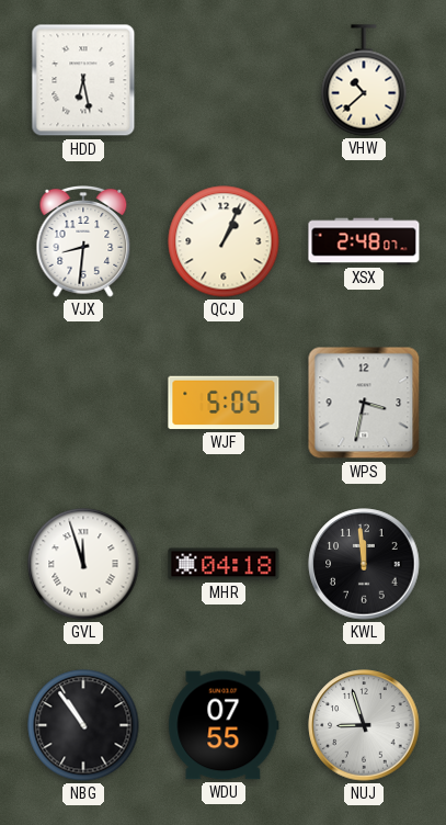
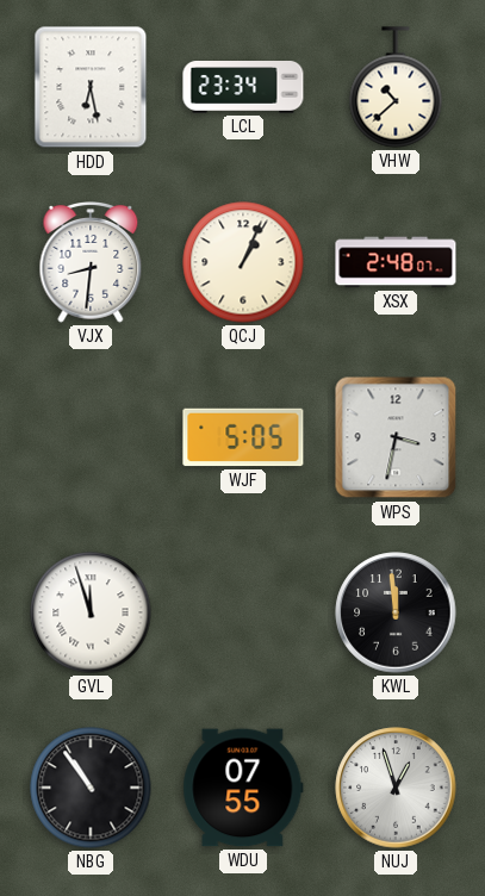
LCL: none -> 23:34 (243, 88)
MHR: 04:18 -> none (224, 564)
NUJ: 8:57 -> 12:57 (396, 788)
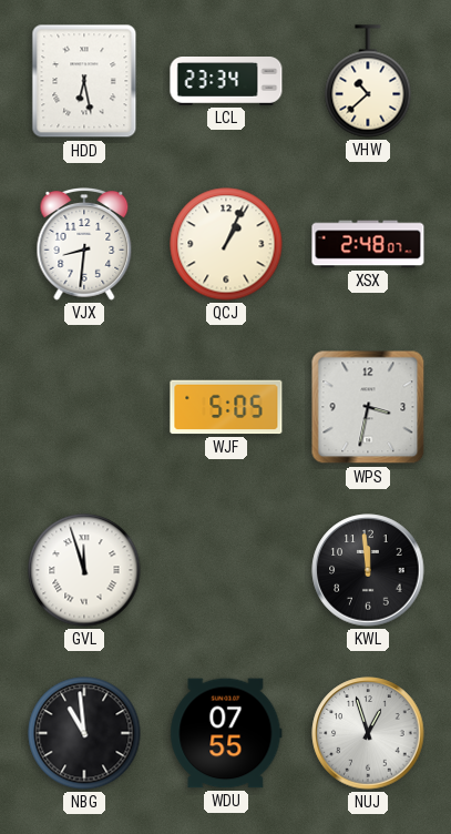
NBG: 10:54 -> 10:59 (84, 733)
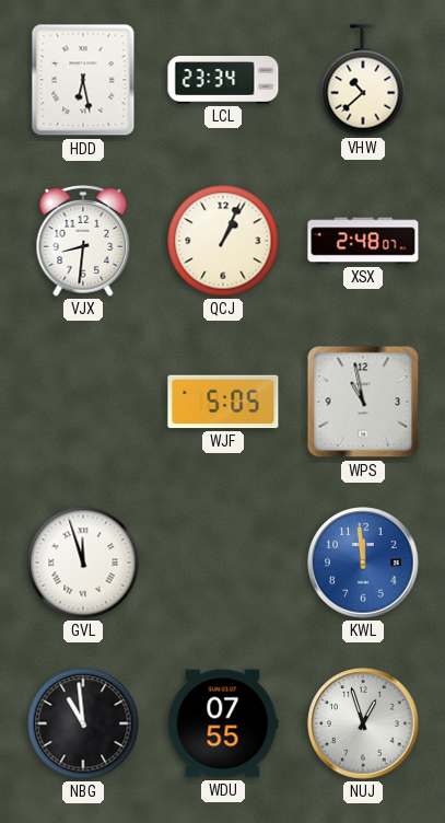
WPS: 3:32 -> 10:58 (363, 402)
KWL dial: black -> blue (363, 563)
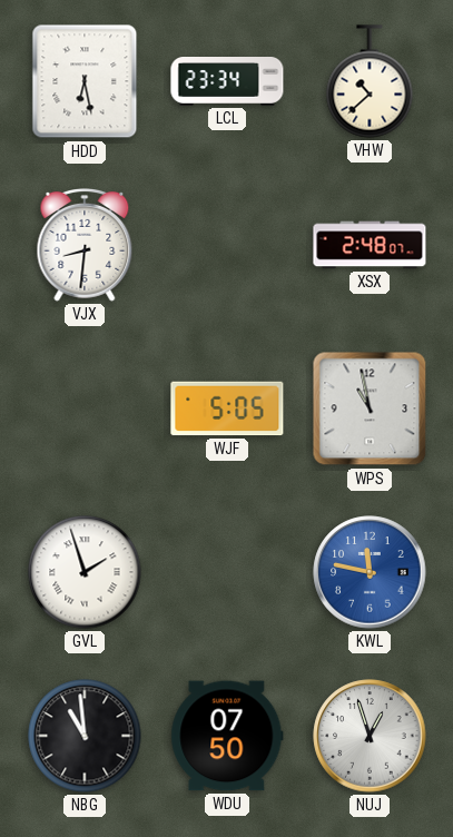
QCJ: 1:04 -> none (223, 241)
GVL: 11:57 -> 1:57 (85, 572)
KWL: 11:59 -> 11:47 (370, 572)
WDU: 07:55 -> 07:50 (227, 736)
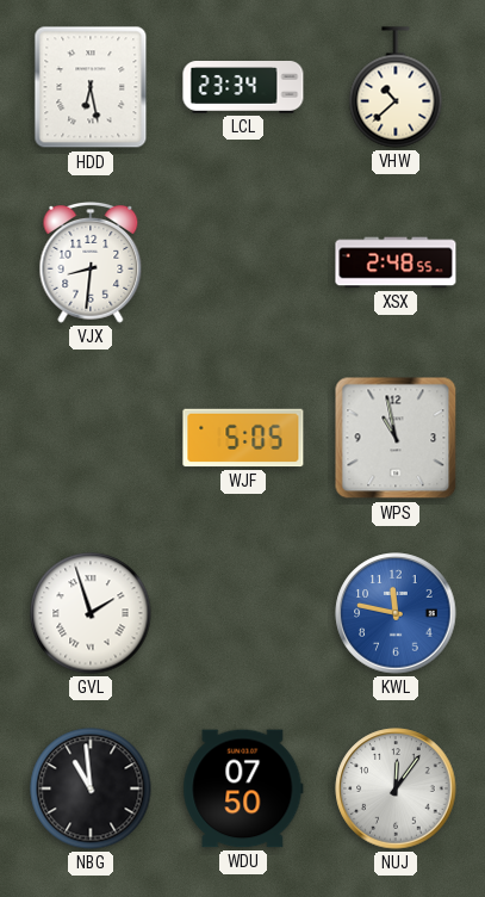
XSX: 2:48:07 -> 2:48:55 (396, 262)
NUJ: 12:57 -> 12:06 (396, 788)
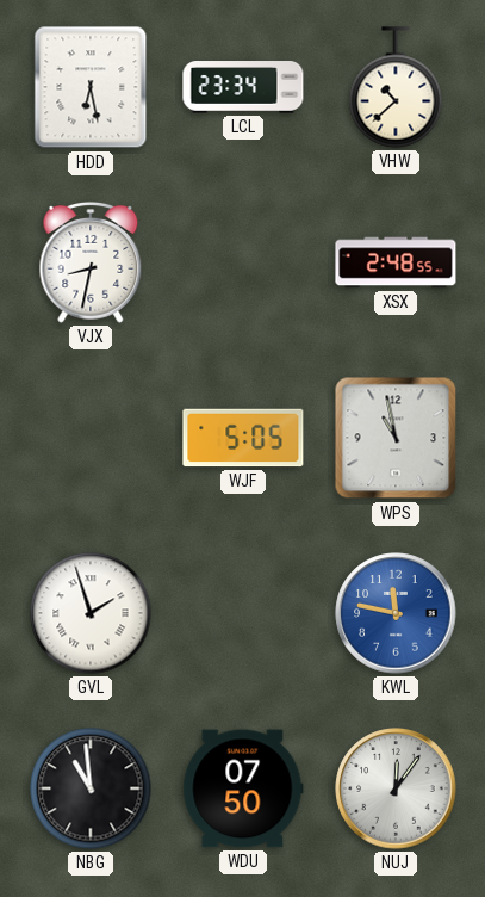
VJX: 8:31 -> 8:32 (91, 264)
